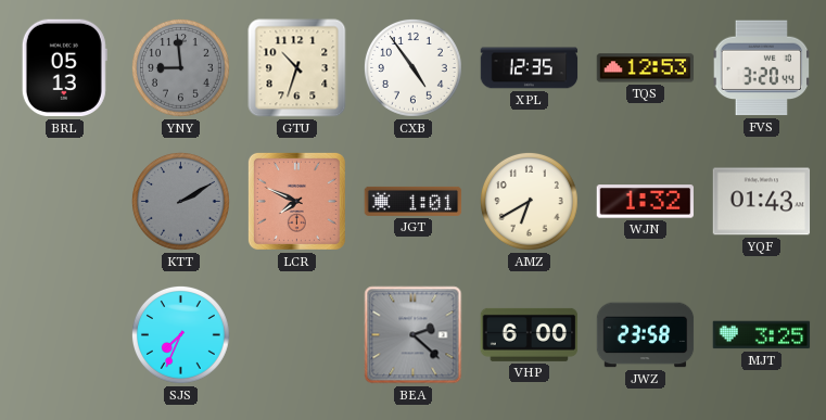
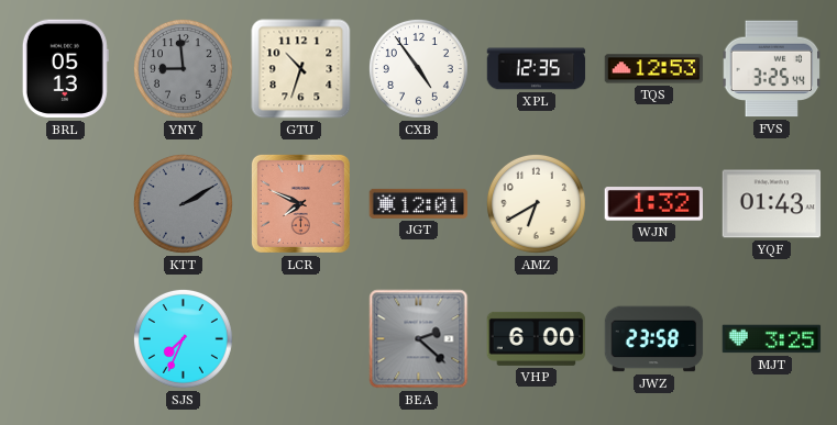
FVS: 3:20 -> 3:25 (772, 69)
JGT: 1:01 -> 12:01 (419, 203)
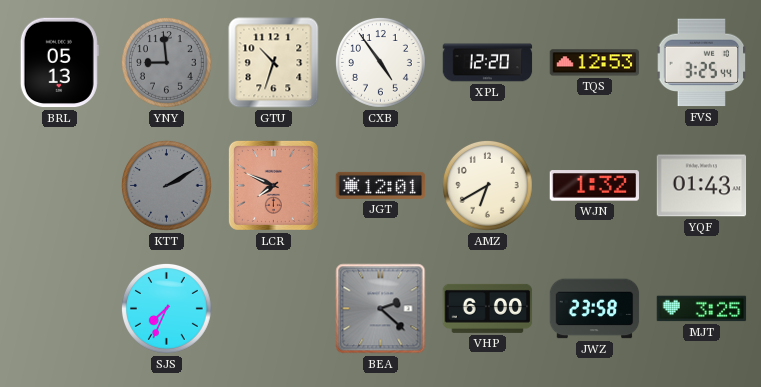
XPL: 12:35 -> 12:20 (488, 63)
